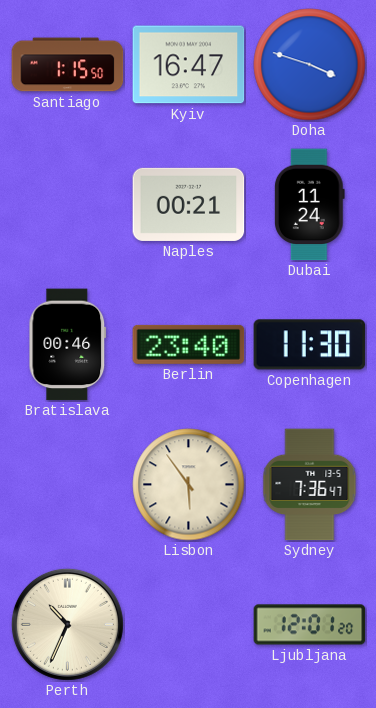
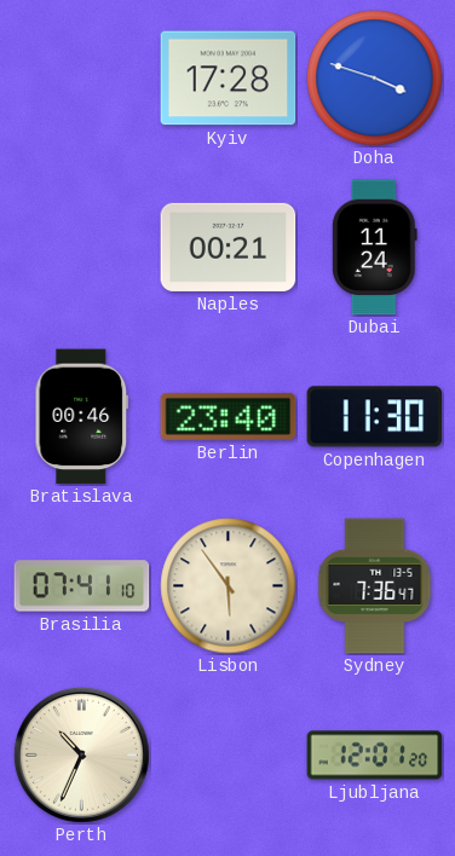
Santiago: 1:15 -> none (68, 65)
Kyiv: 16:47 -> 17:28 (229, 79)
Brasilia: none -> 07:41 (82, 586)
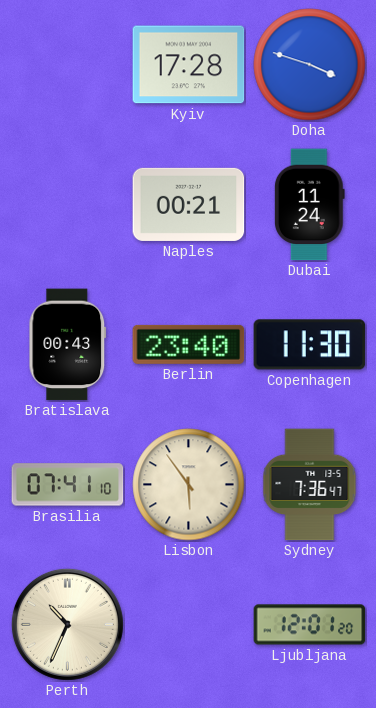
Bratislava: 00:46 -> 00:43 (68, 345)
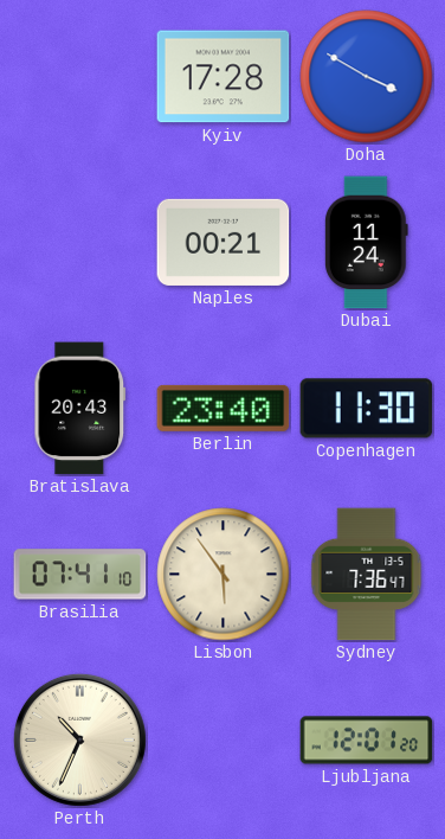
Doha: 3:48 -> 3:50 (367, 77)
Bratislava: 00:43 -> 20:43 (80, 409)
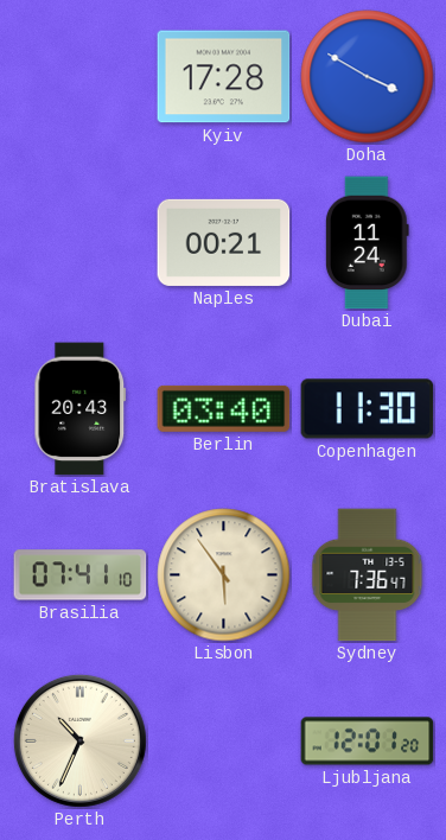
Berlin: 23:40 -> 03:40 (224, 408)
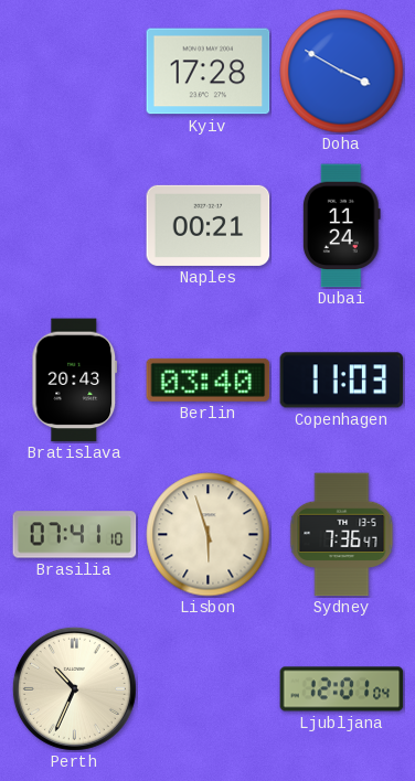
Copenhagen: 11:30 -> 11:03 (342, 381)
Lisbon: 5:54 -> 5:57 (209, 535)
Ljubljana: 12:01:20 -> 12:01:04 (342, 689)
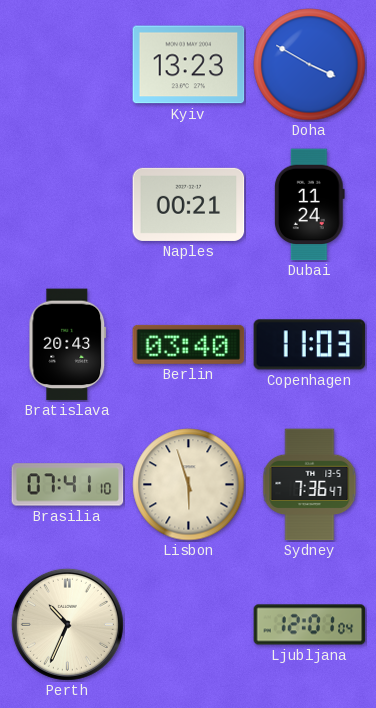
Kyiv: 17:28 -> 13:23 (189, 65)
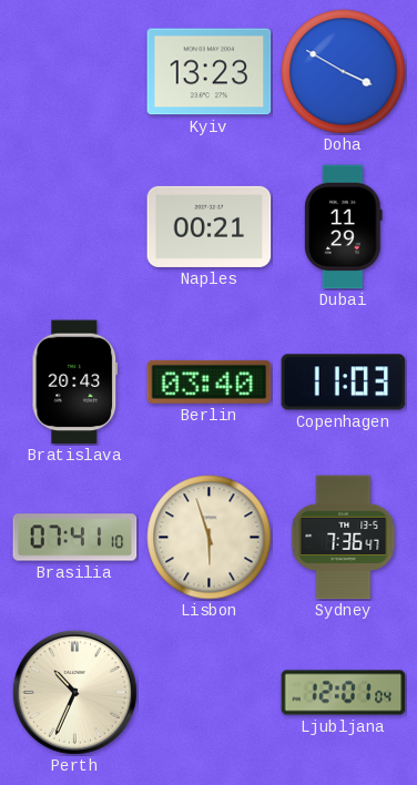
Dubai: 11:24 -> 11:29 (343, 227)
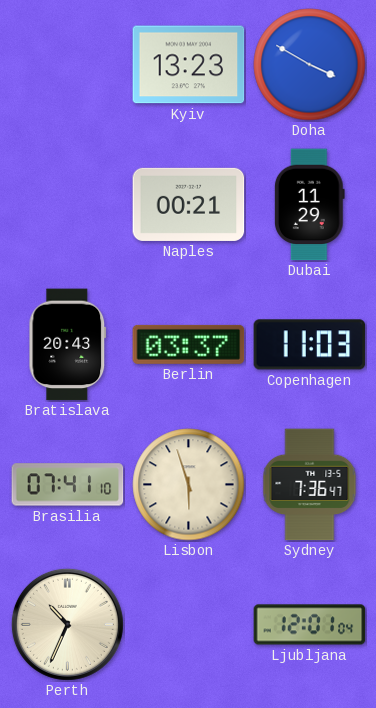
Berlin: 03:40 -> 03:37 (189, 344)
